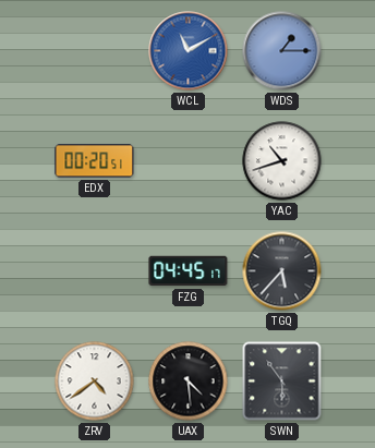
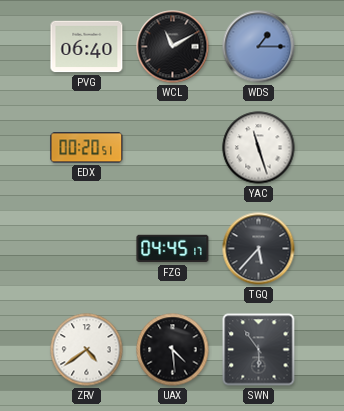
PVG: none -> 06:40 (87, 47)
WCL dial: blue -> black (173, 47)
YAC: 10:42 -> 11:27 (259, 148)
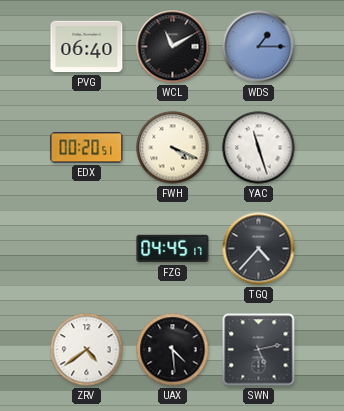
FWH: none -> 4:19 (173, 148)
TGQ: 5:37 -> 4:37 (259, 249)
SWN: 5:54 -> 5:13 (259, 350)
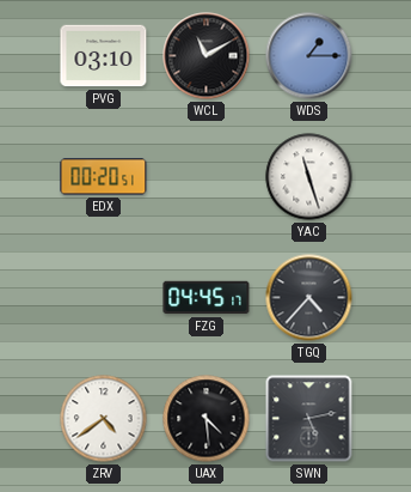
PVG: 06:40 -> 03:10 (104, 56)
FWH: 4:19 -> none (173, 148)
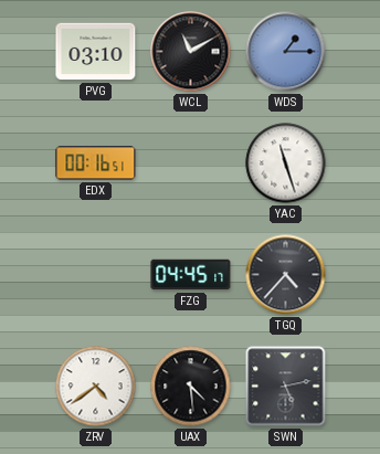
EDX: 00:20 -> 00:16 (96, 163)
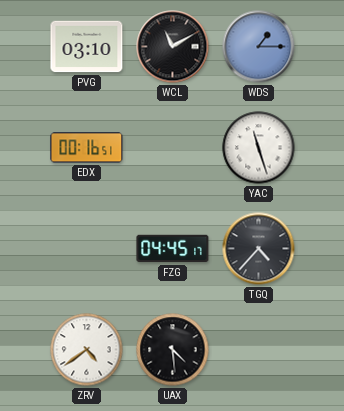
SWN: 5:13 -> none (286, 387)
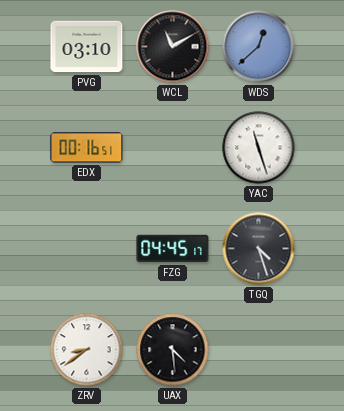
WDS: 1:15 -> 12:38 (259, 47)
TGQ: 4:37 -> 4:27 (259, 249)
ZRV: 4:39 -> 8:39 (87, 350)
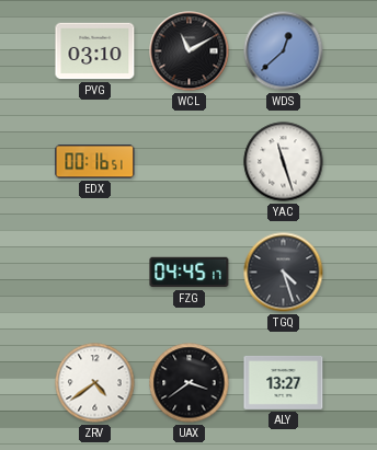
ZRV: 8:39 -> 4:39 (95, 383)
UAX: 4:29 -> 3:39 (190, 383)
ALY: none -> 13:27 (284, 382)
